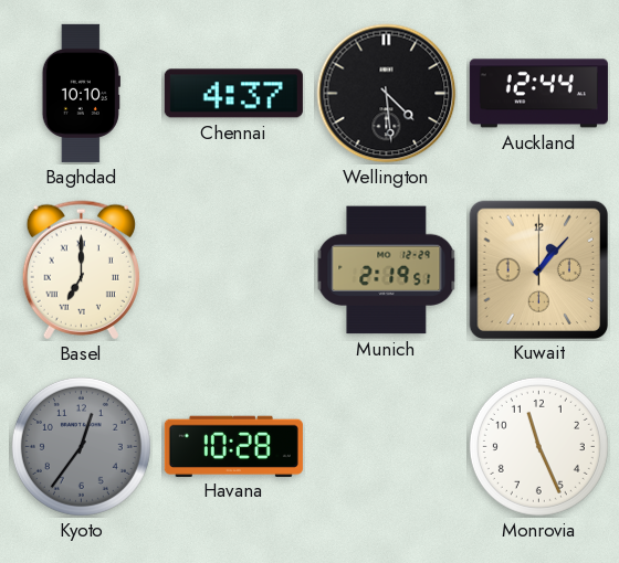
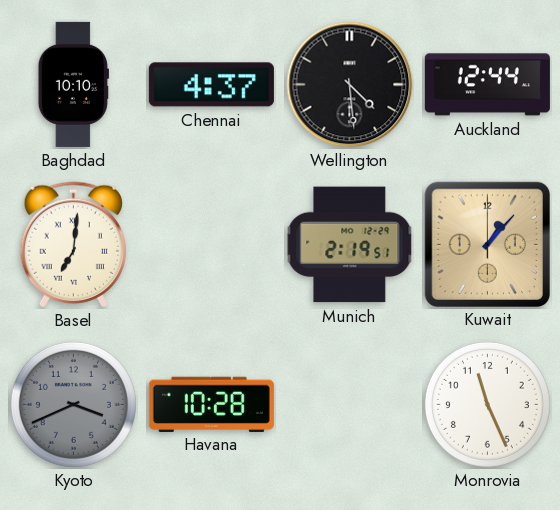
Basel: 7:00 -> 7:01 (73, 245)
Kyoto: 12:36 -> 3:41 (73, 404)
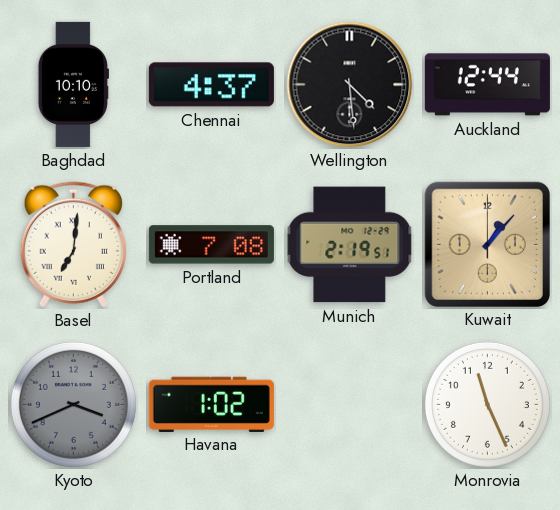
Portland: none -> 7:08 (211, 245)
Havana: 10:28 -> 1:02 (211, 404)
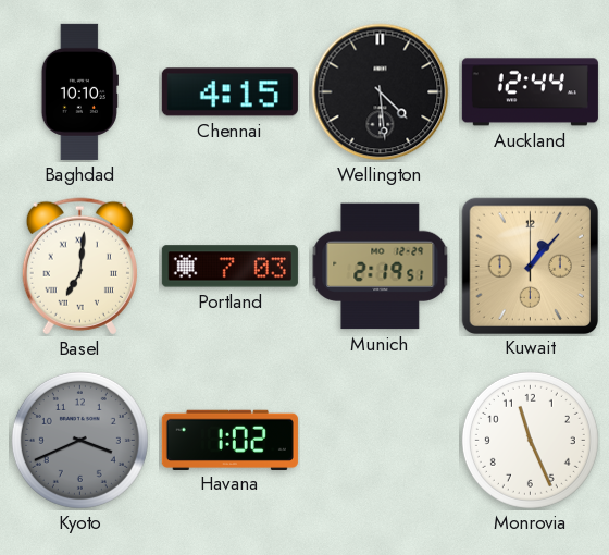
Chennai: 4:37 -> 4:15 (229, 92)
Portland: 7:08 -> 7:03 (229, 267)
